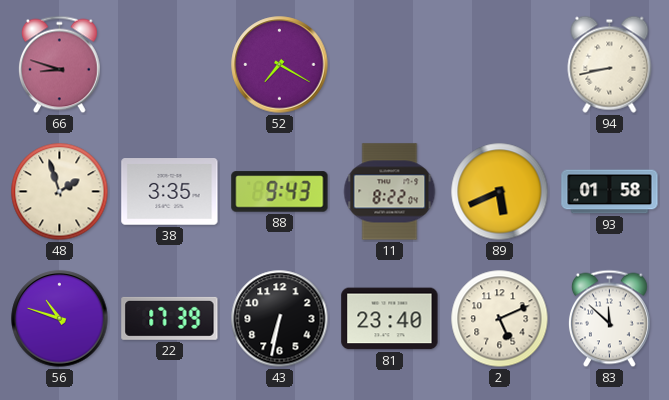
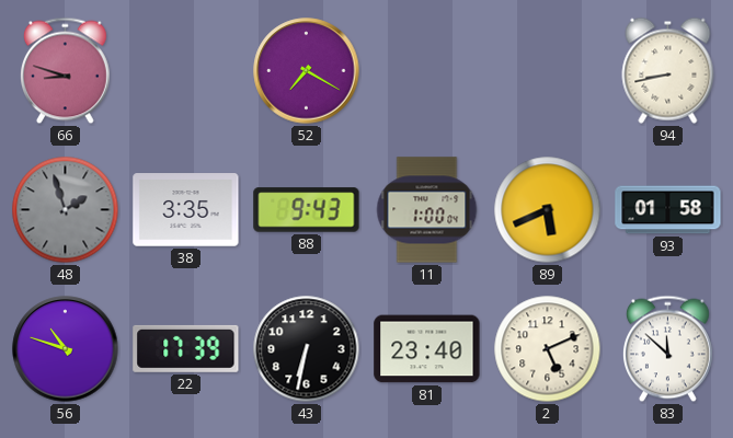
48 dial: cream -> grey (66, 210)
11: 8:22 -> 1:00 (427, 210)
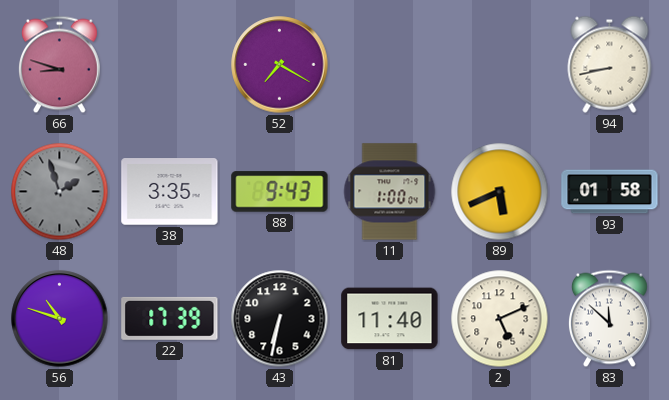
81: 23:40 -> 11:40 (390, 319)
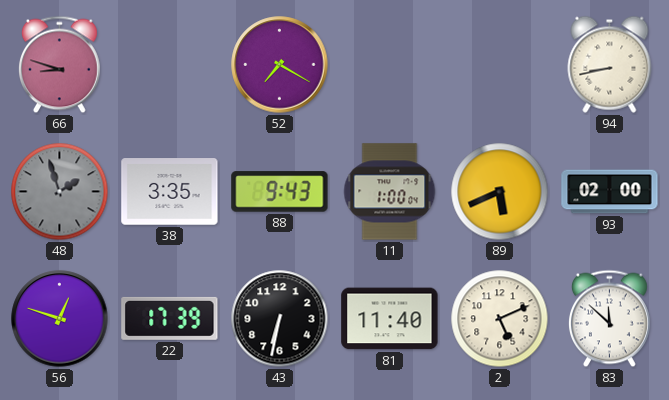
93: 01:58 -> 02:00 (610, 192)
56: 10:48 -> 12:48 (60, 319)
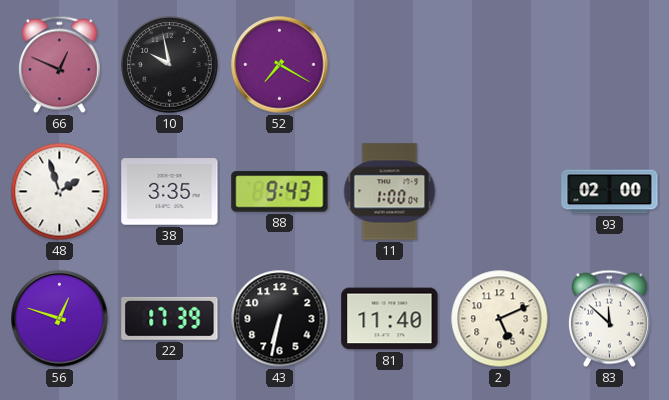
66: 8:48 -> 12:49 (59, 65)
10: none -> 9:58 (170, 65)
94: 8:43 -> none (610, 64)
48 dial: grey -> white (60, 192)
89: 5:41 -> none (500, 192)
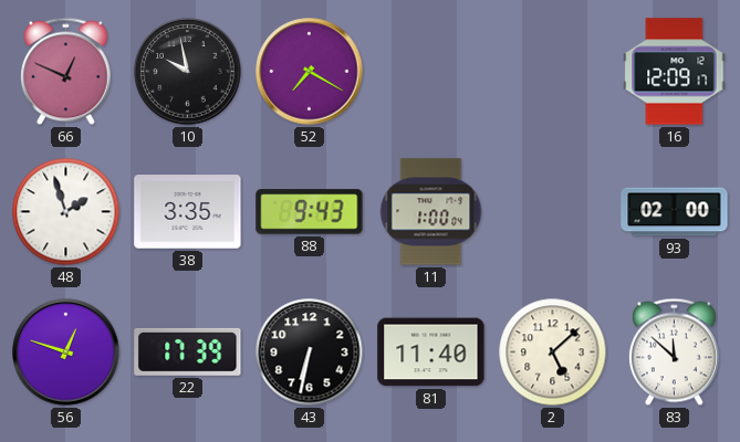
16: none -> 12:09 (675, 72)
2: 5:11 -> 5:08 (553, 352)
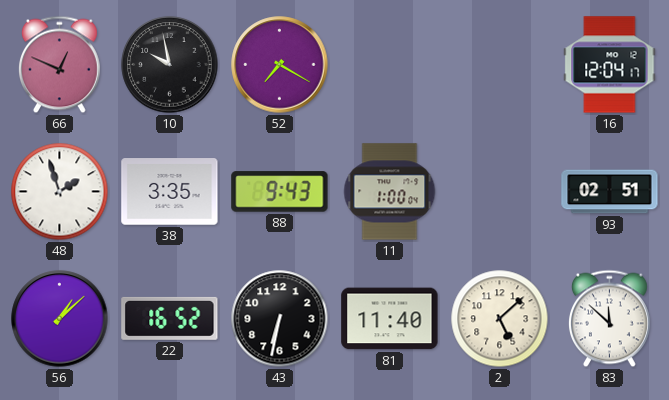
16: 12:09 -> 12:04 (610, 65)
93: 02:00 -> 02:51 (610, 192)
56: 12:48 -> 1:08 (60, 319)
22: 17:39 -> 16:52 (170, 318)
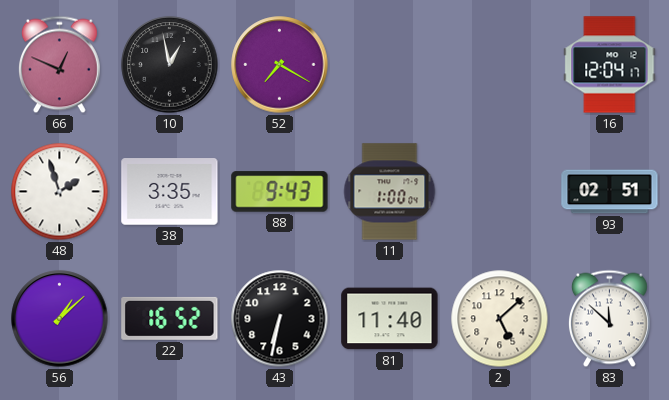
10: 9:58 -> 12:58 (170, 65)
